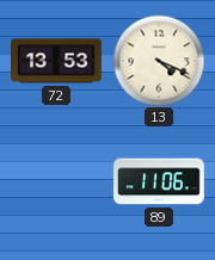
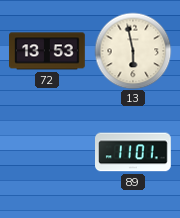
13: 4:19 -> 5:58 (133, 51)
89: 11:06 -> 11:01 (134, 152)
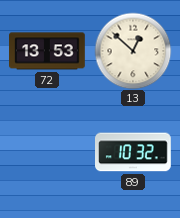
13: 5:58 -> 12:52 (133, 51)
89: 11:01 -> 10:32 (134, 152)
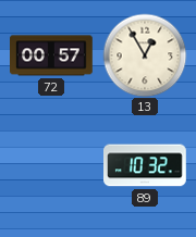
72: 13:53 -> 00:57 (52, 55)
13: 12:52 -> 12:55 (145, 55)
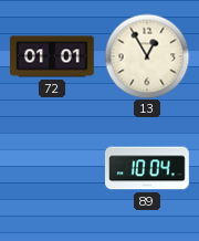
72: 00:57 -> 01:01 (53, 56)
89: 10:32 -> 10:04 (148, 168)
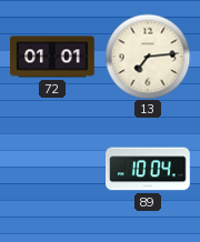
13: 12:55 -> 7:14 (148, 57)
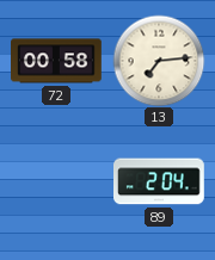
72: 01:01 -> 00:58 (57, 61)
89: 10:04 -> 2:04 (160, 181)
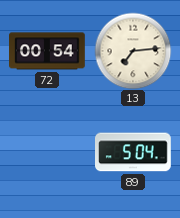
72: 00:58 -> 00:54 (48, 51)
89: 2:04 -> 5:04 (134, 152)
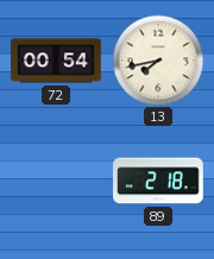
13: 7:14 -> 7:43 (158, 61)
89: 5:04 -> 2:18 (159, 181)
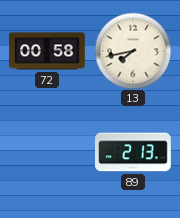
72: 00:54 -> 00:58 (48, 51)
89: 2:18 -> 2:13 (134, 152)
